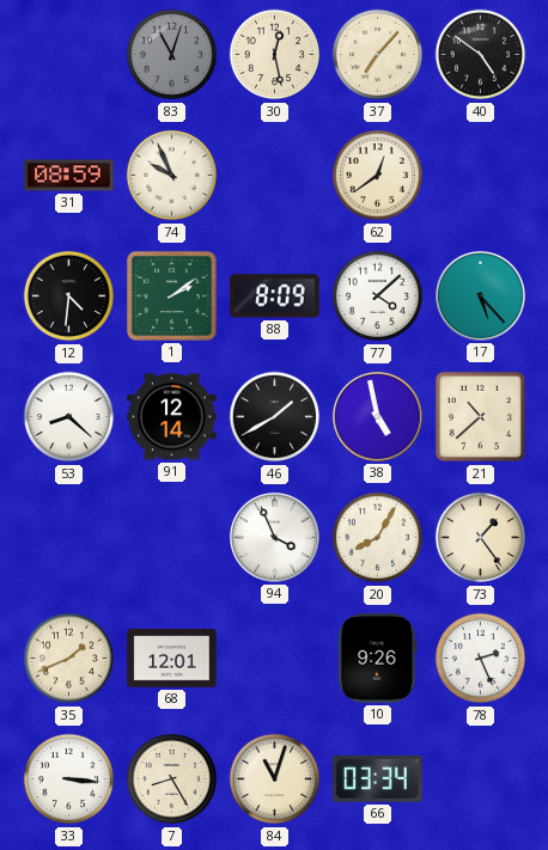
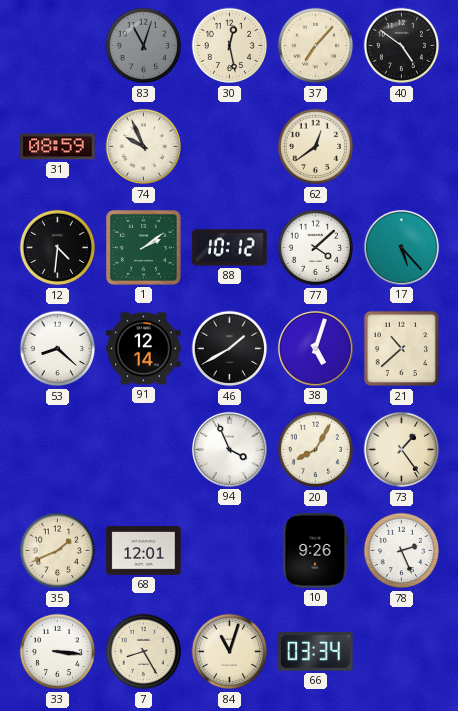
88: 8:09 -> 10:12 (230, 248)
38: 4:58 -> 5:03 (315, 348)
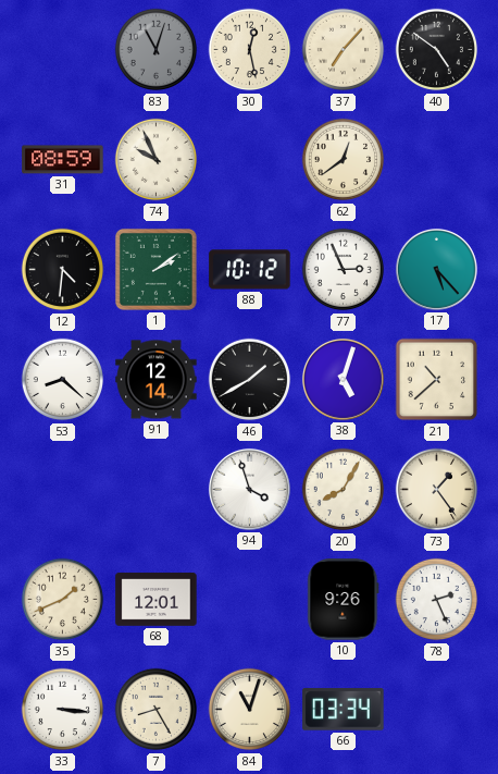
77: 4:08 -> 2:56 (344, 270)
94: 3:56 -> 3:57 (249, 489)
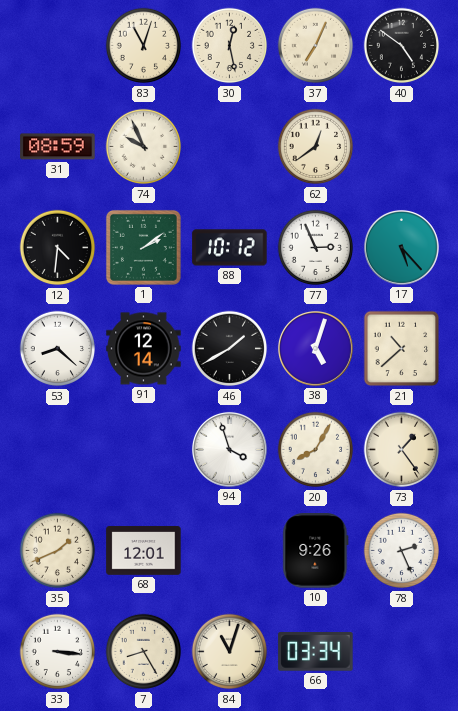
83 dial: grey -> cream (144, 46)
37: 7:07 -> 7:04 (316, 46)
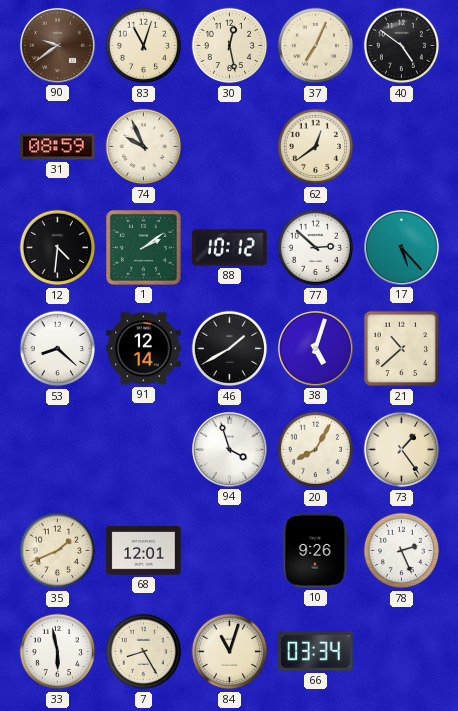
90: none -> 9:39 (57, 45)
77: 2:56 -> 2:52 (316, 248)
33: 3:16 -> 5:58 (58, 652)
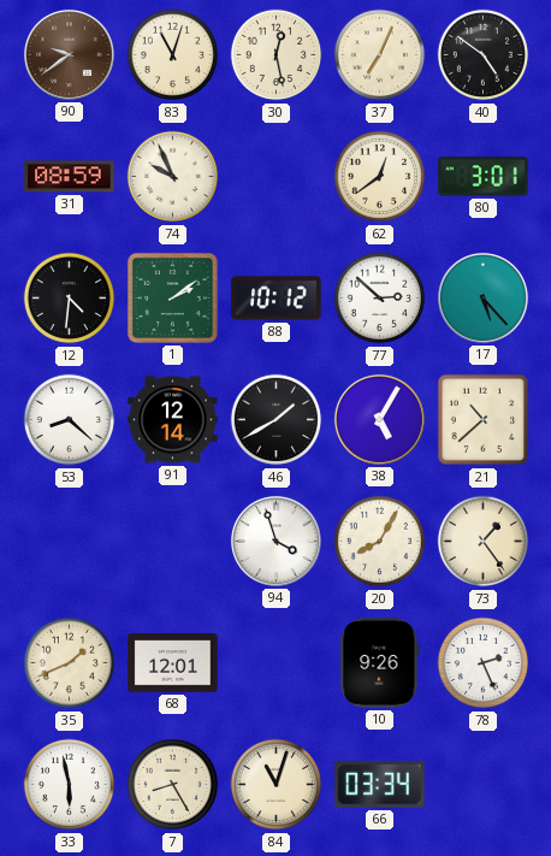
80: none -> 3:01 (484, 177)
38: 5:03 -> 5:05 (379, 419)
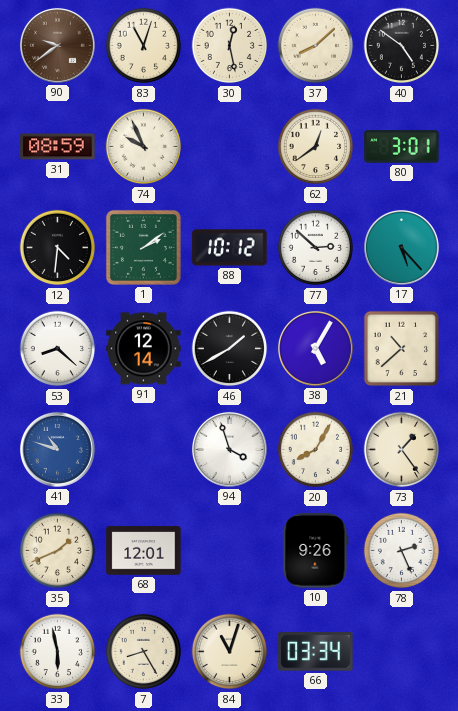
37: 7:04 -> 8:08 (316, 46)
41: none -> 10:48 (57, 449)
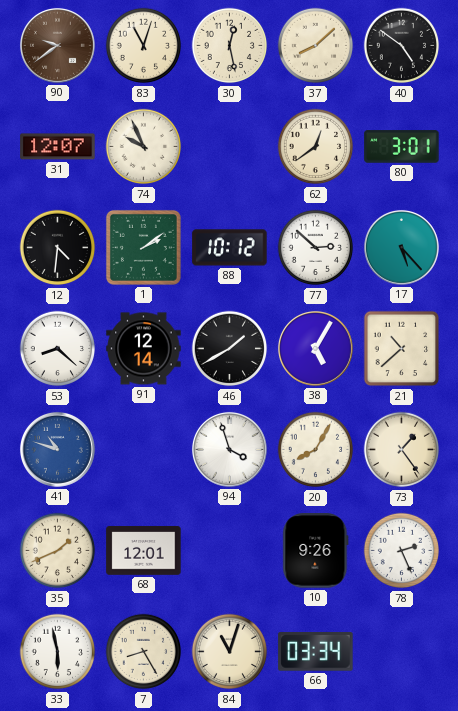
31: 08:59 -> 12:07 (58, 147)
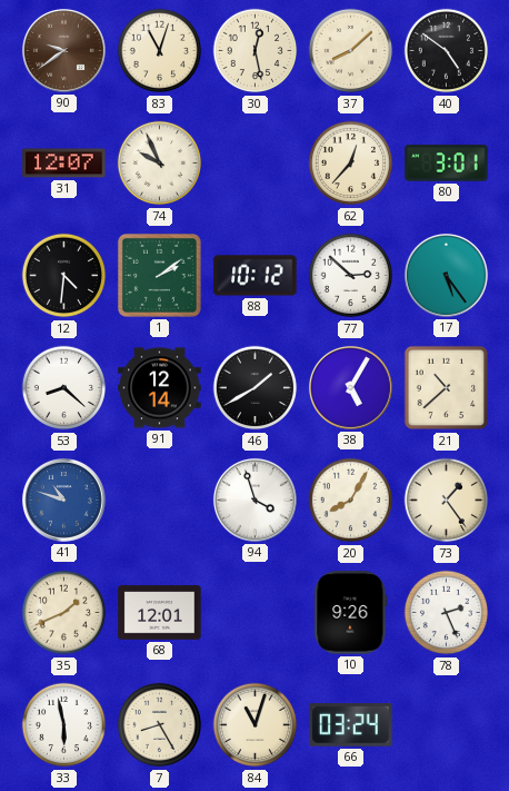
62: 12:39 -> 12:37 (351, 164)
17: 5:23 -> 5:24 (446, 275)
66: 03:34 -> 03:24 (351, 725)
